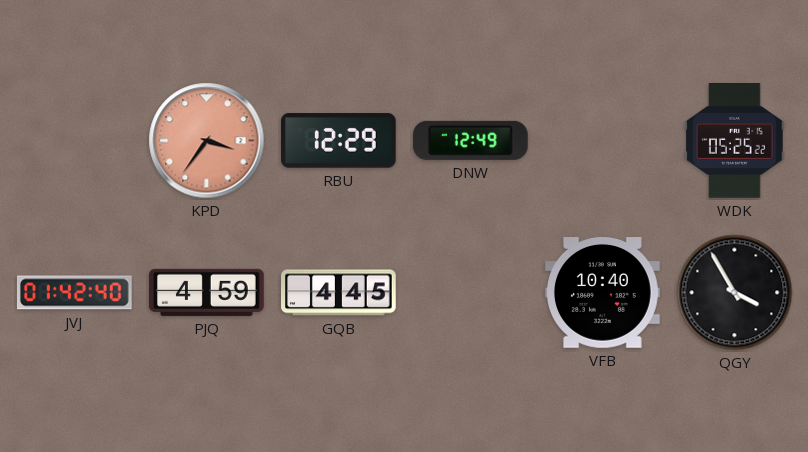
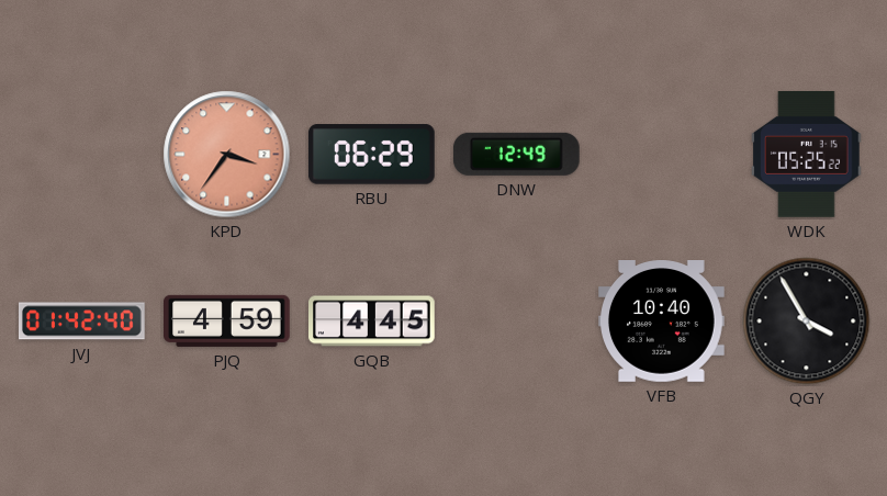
RBU: 12:29 -> 06:29 (371, 155)
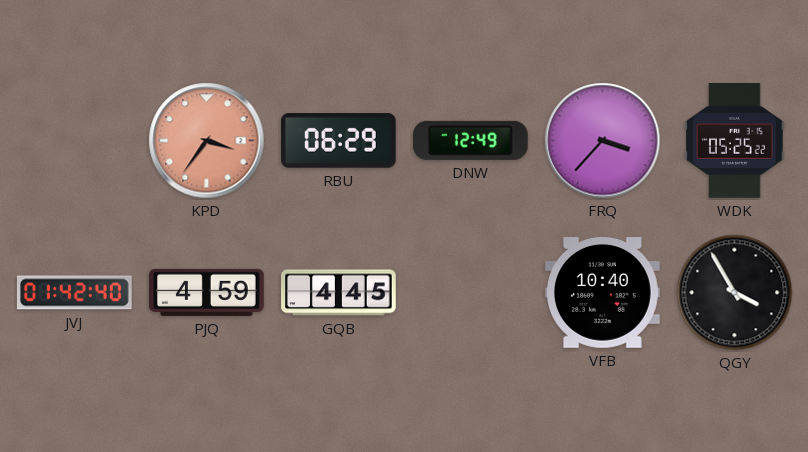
FRQ: none -> 3:37 (603, 141)
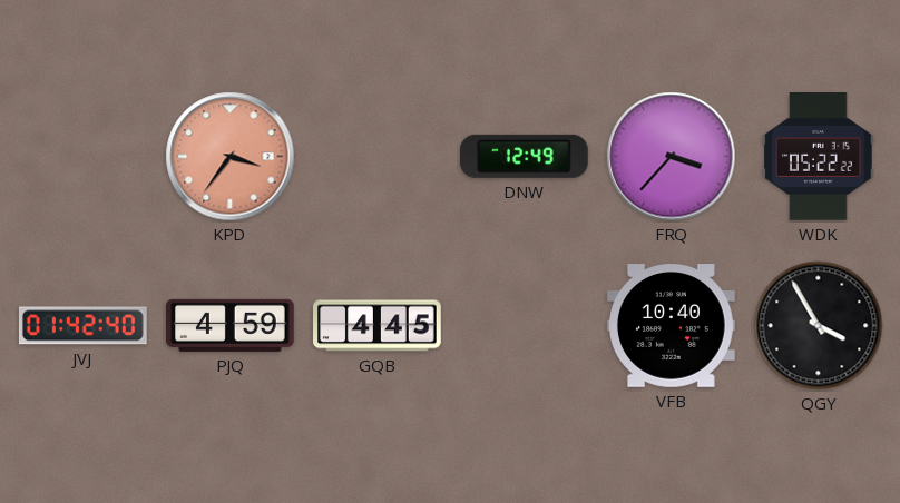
RBU: 06:29 -> none (338, 141)
WDK: 05:25 -> 05:22 (819, 157)
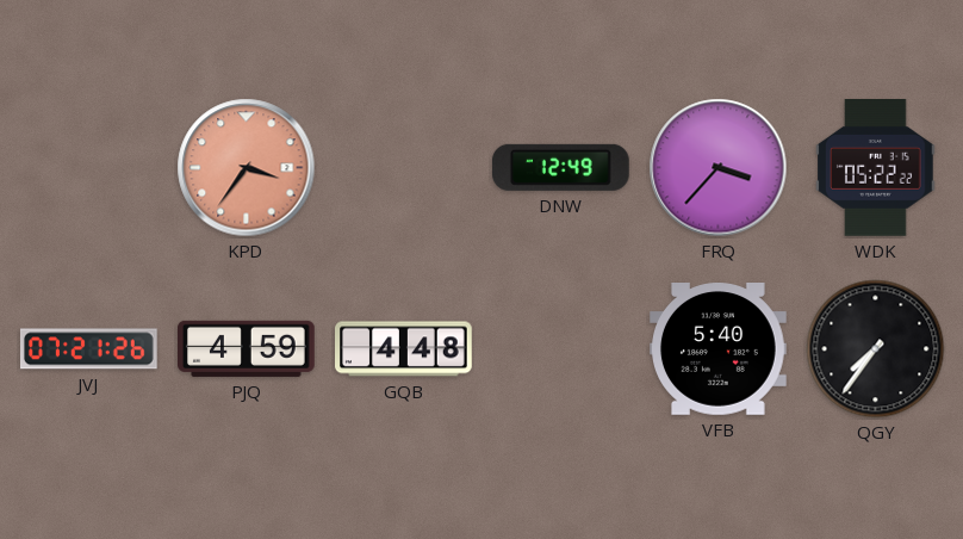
JVJ: 01:42 -> 07:21 (88, 349)
GQB: 4:45 -> 4:48 (404, 349)
VFB: 10:40 -> 5:40 (719, 349)
QGY: 3:55 -> 7:36 (876, 349)
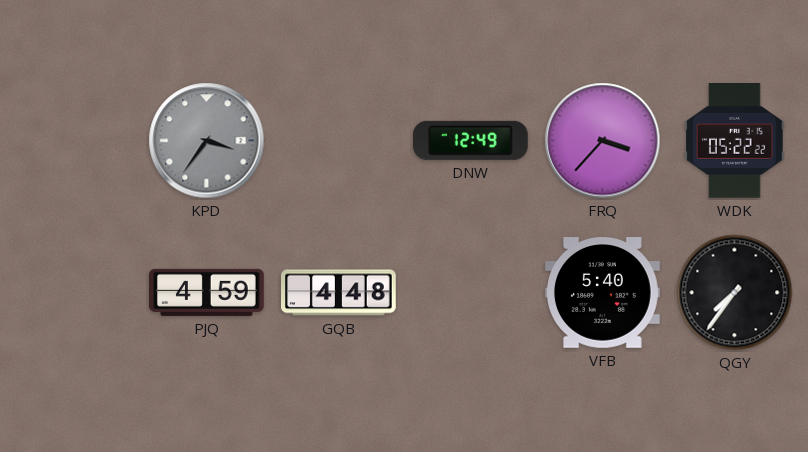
KPD dial: salmon -> grey (207, 141)
JVJ: 07:21 -> none (88, 349)
